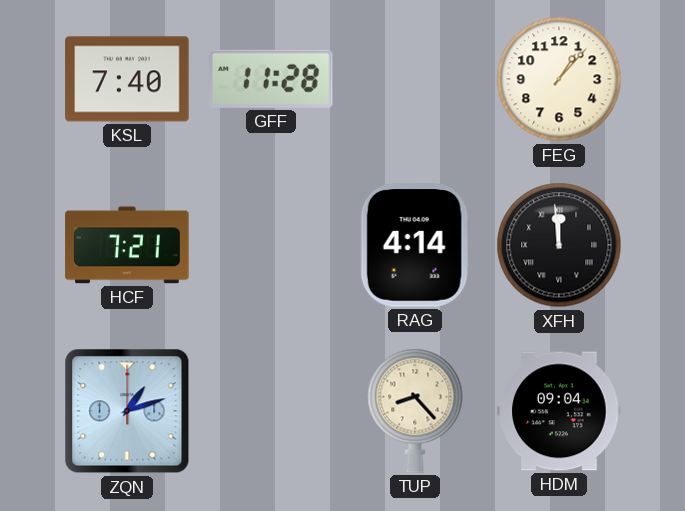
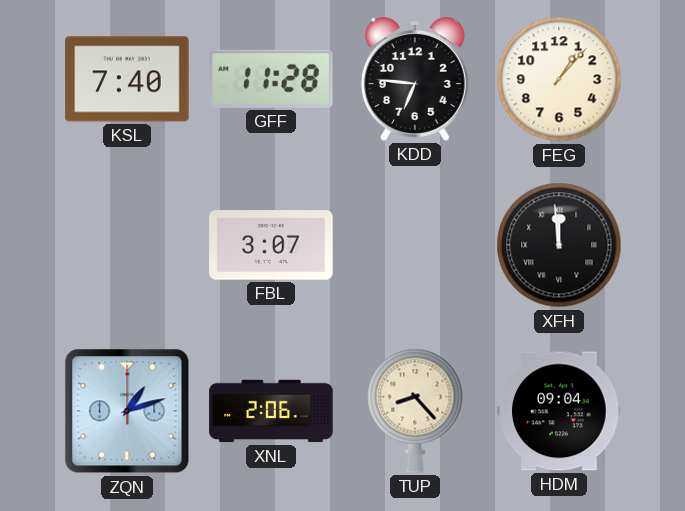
KDD: none -> 6:46 (415, 80)
HCF: 7:21 -> none (127, 245)
FBL: none -> 3:07 (271, 245)
RAG: 4:14 -> none (415, 245)
XNL: none -> 2:06 (271, 411)
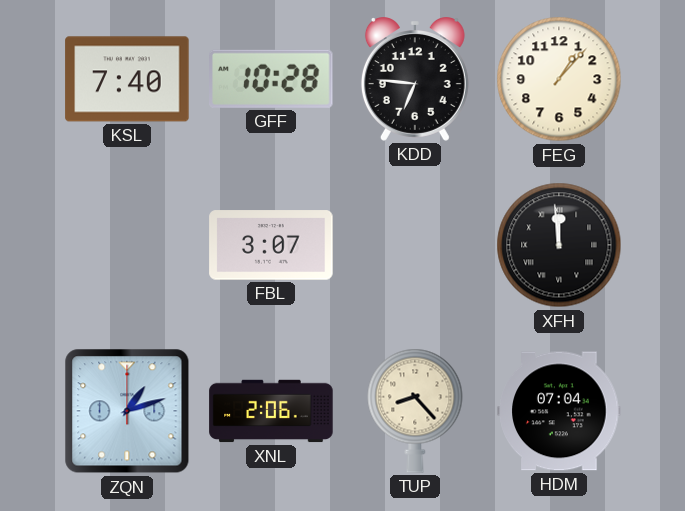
GFF: 11:28 -> 10:28 (272, 79)
HDM: 09:04 -> 07:04 (559, 411)
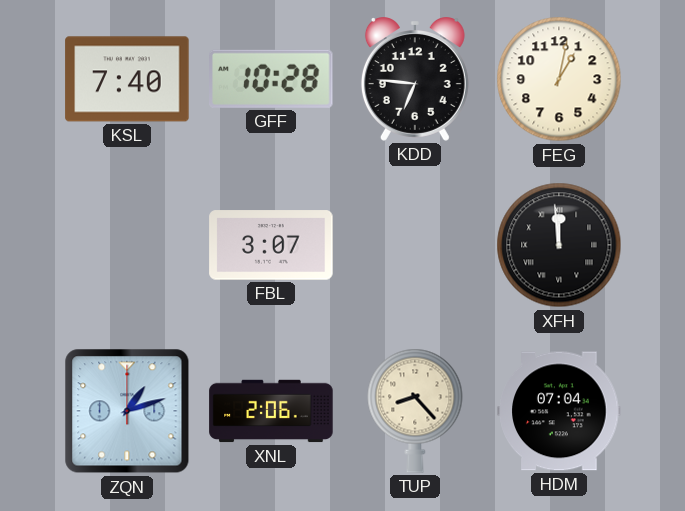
FEG: 1:07 -> 1:02 (559, 79)
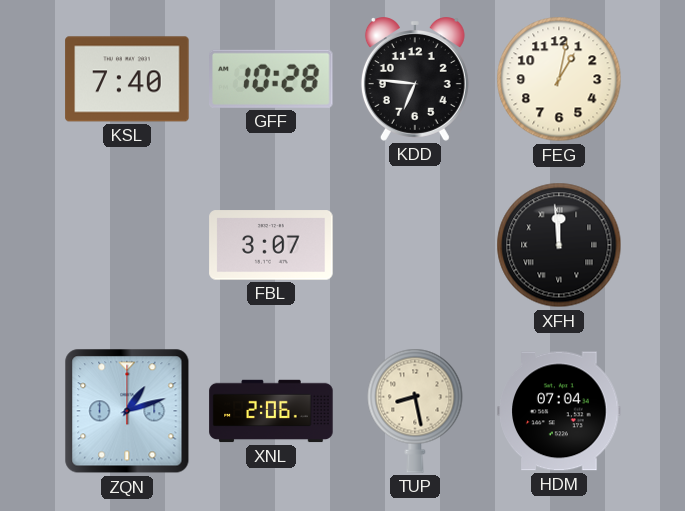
TUP: 8:23 -> 8:28 (415, 411)
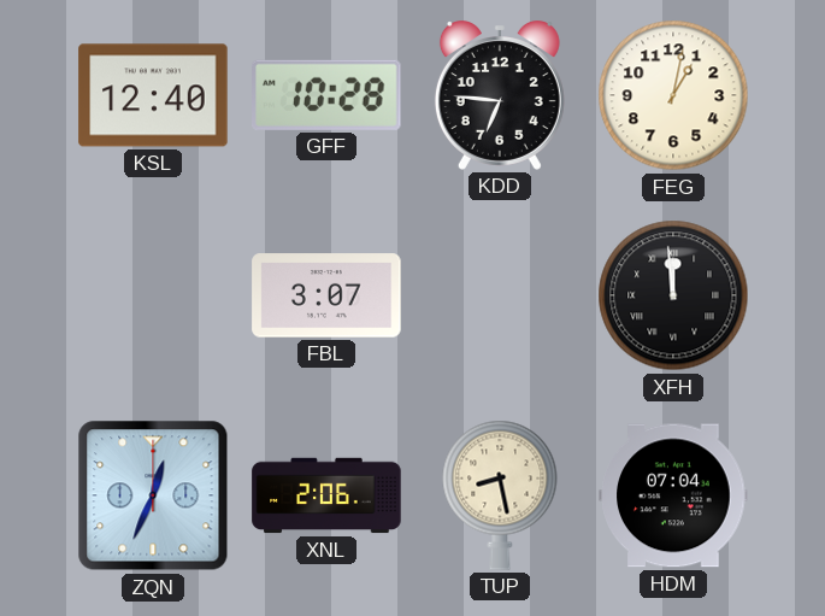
KSL: 7:40 -> 12:40 (153, 95)
ZQN: 1:12 -> 12:34 (153, 495)
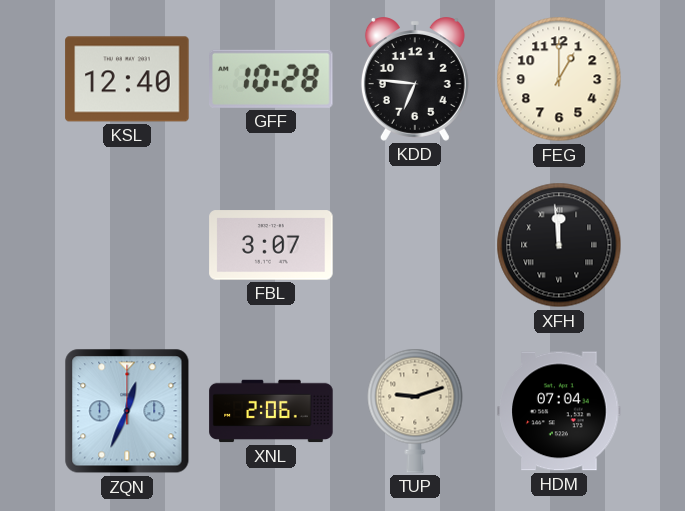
FEG: 1:02 -> 1:00 (559, 79)
TUP: 8:28 -> 9:12 (415, 411)
